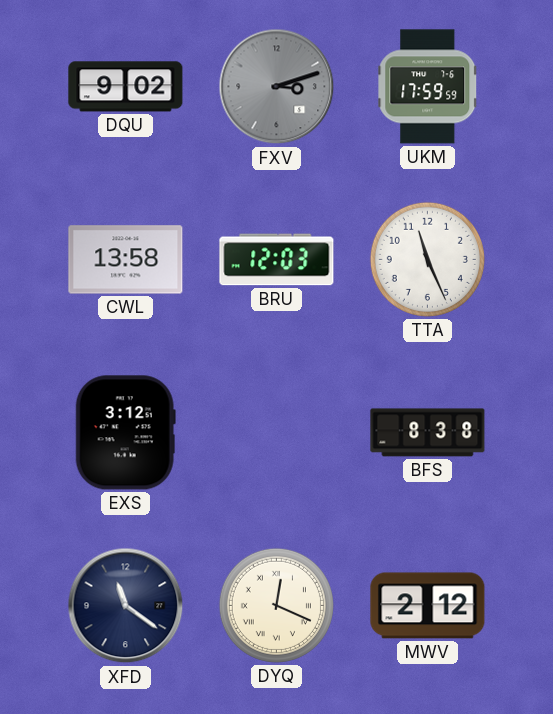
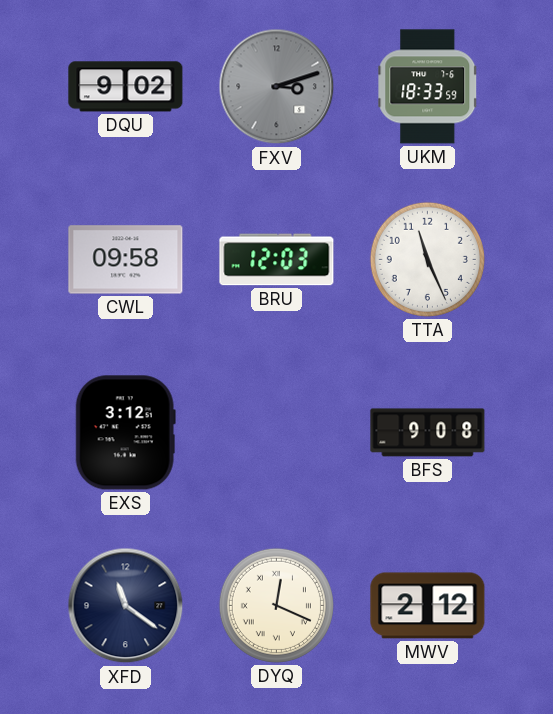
UKM: 17:59 -> 18:33 (428, 87)
CWL: 13:58 -> 09:58 (126, 260)
BFS: 8:38 -> 9:08 (428, 433)
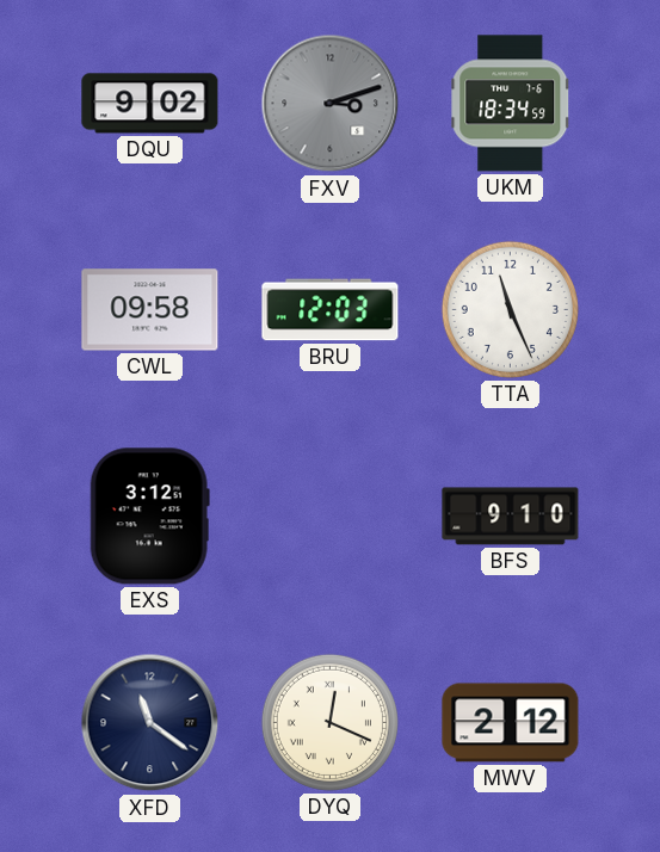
UKM: 18:33 -> 18:34 (511, 104)
BFS: 9:08 -> 9:10 (511, 517)
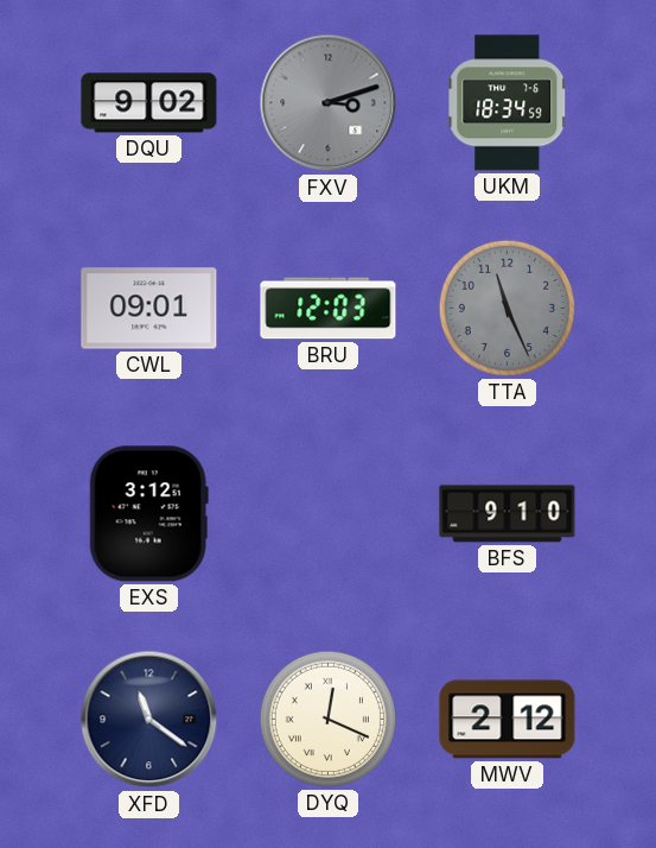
CWL: 09:58 -> 09:01 (149, 309)
TTA dial: white -> grey (507, 308)
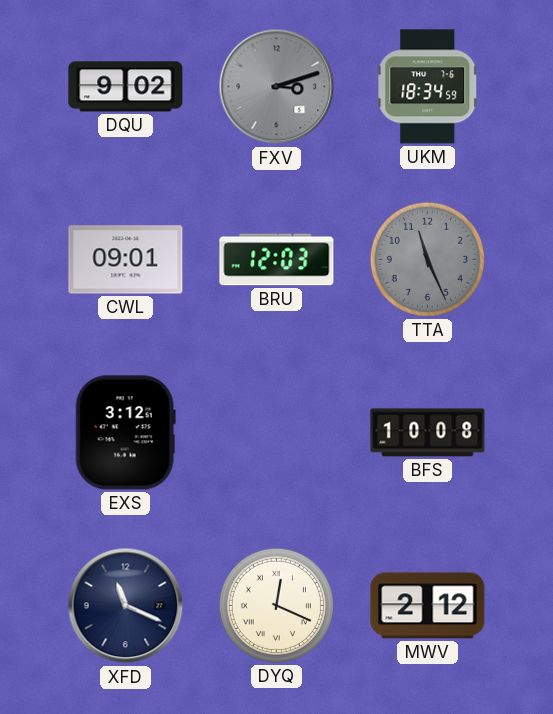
BFS: 9:10 -> 10:08 (428, 433)
XFD: 11:21 -> 11:19 (126, 606)
